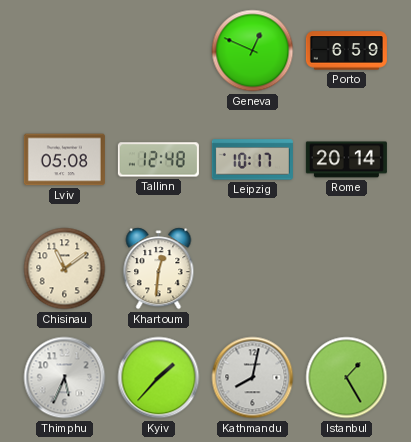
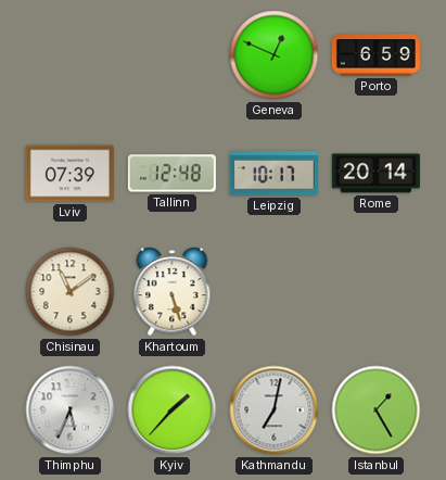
Lviv: 05:08 -> 07:39 (69, 174)
Khartoum: 12:31 -> 5:27 (173, 292)
Kathmandu: 8:02 -> 7:02 (275, 410)
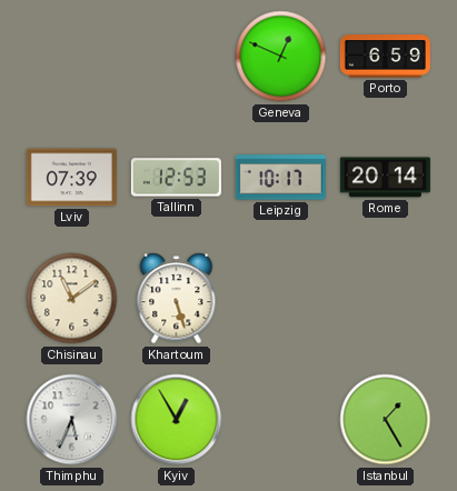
Tallinn: 12:48 -> 12:53 (176, 178)
Kyiv: 1:37 -> 12:55 (177, 420)
Kathmandu: 7:02 -> none (275, 410)
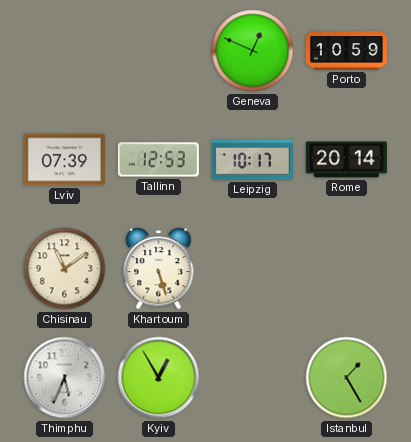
Porto: 6:59 -> 10:59 (346, 51)
